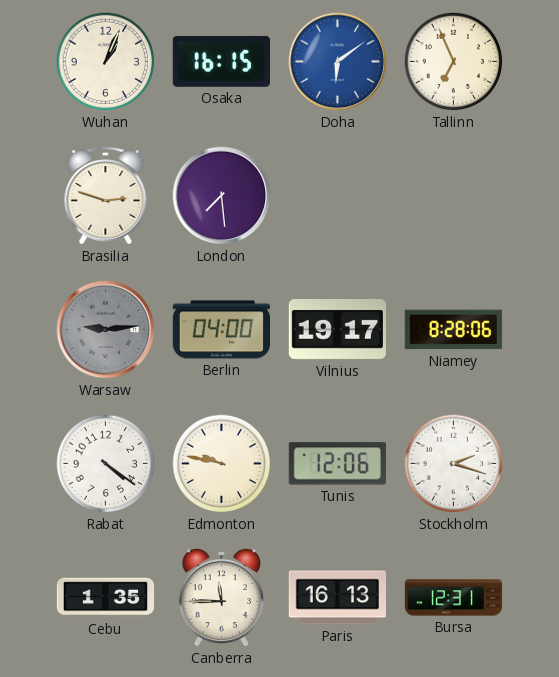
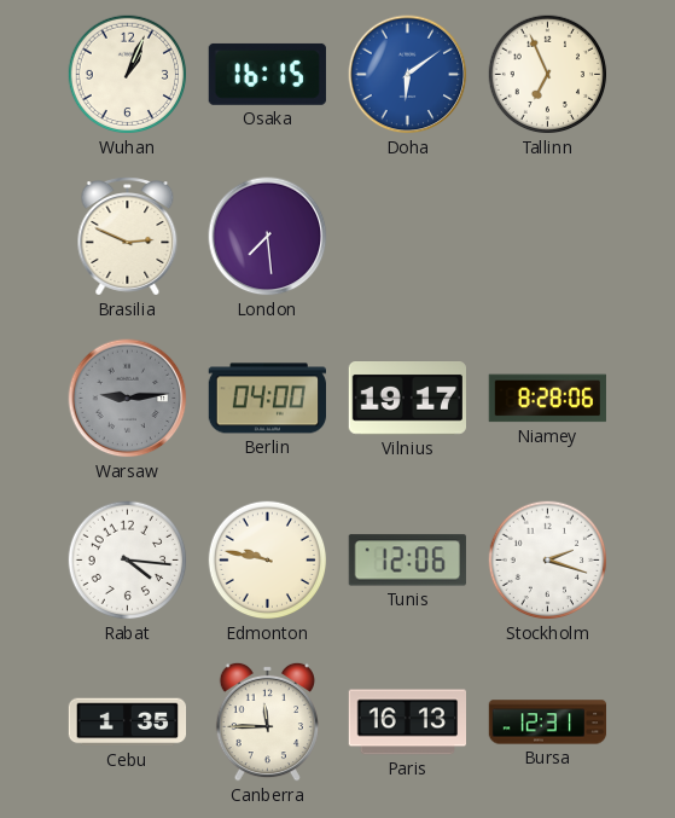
Brasilia: 2:48 -> 2:49 (128, 237)
Rabat: 4:21 -> 4:16 (128, 561)
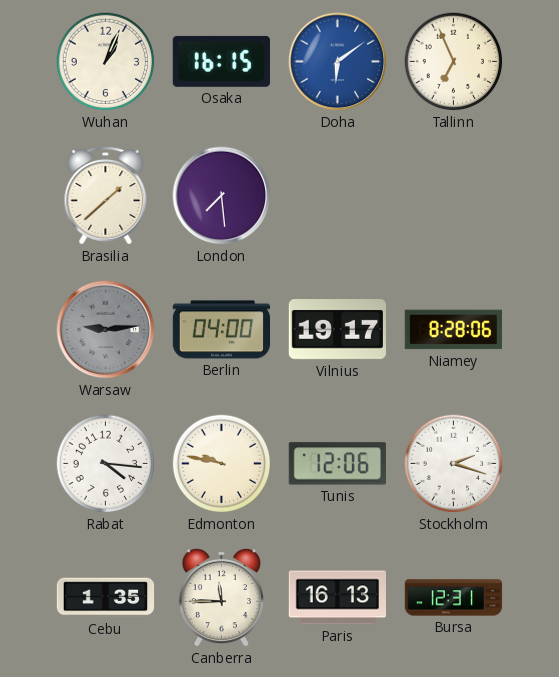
Brasilia: 2:49 -> 1:38 (106, 196)
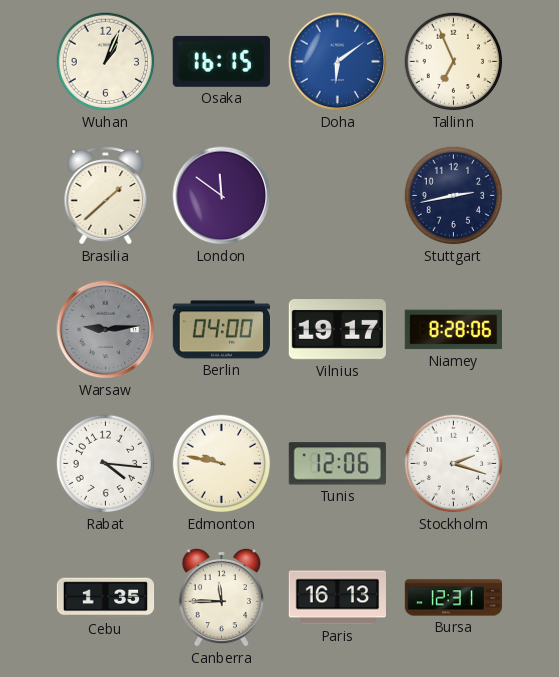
London: 7:29 -> 11:51 (222, 196)
Stuttgart: none -> 2:43 (454, 196)
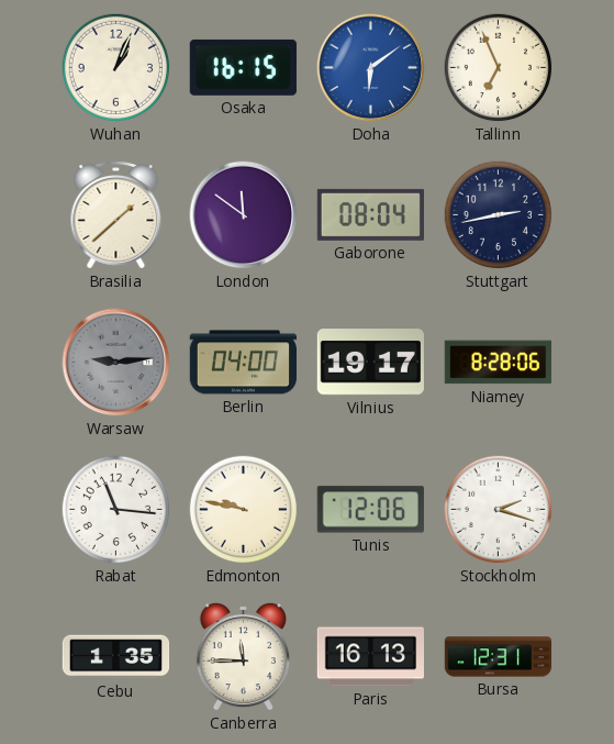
Gaborone: none -> 08:04 (370, 214)
Rabat: 4:16 -> 11:16 (116, 510)
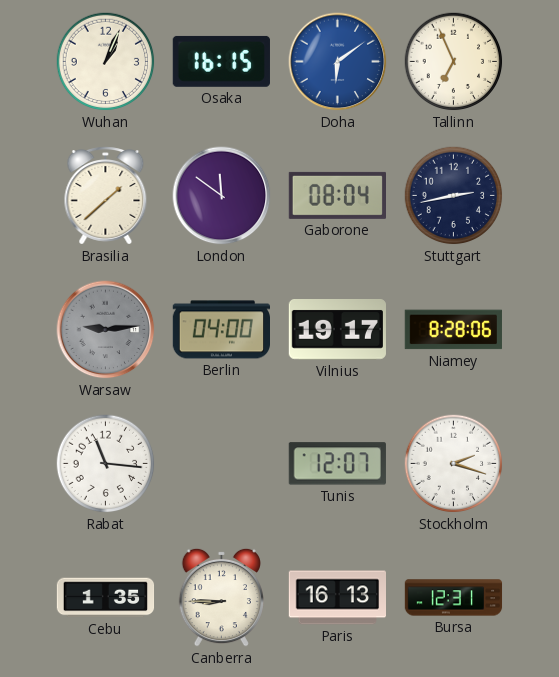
Edmonton: 9:47 -> none (244, 510)
Tunis: 12:06 -> 12:07 (337, 464)
Canberra: 11:45 -> 8:45 (221, 597)
